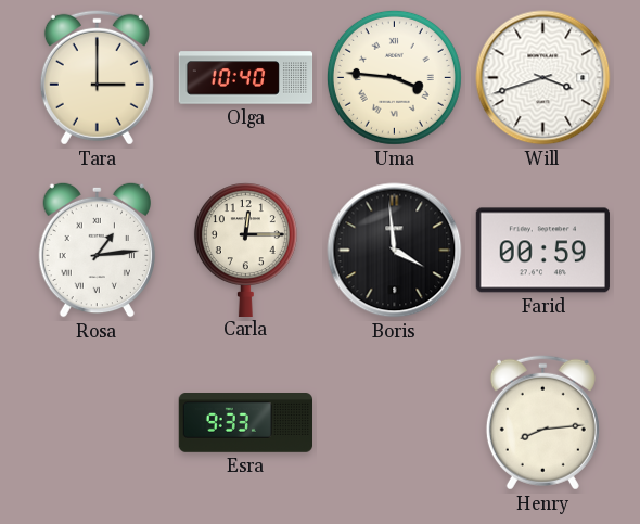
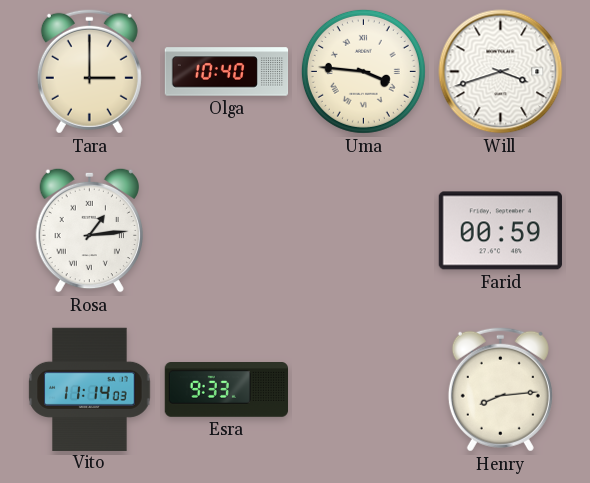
Carla: 12:15 -> none (245, 250)
Boris: 3:59 -> none (395, 251)
Vito: none -> 11:14 (90, 389)
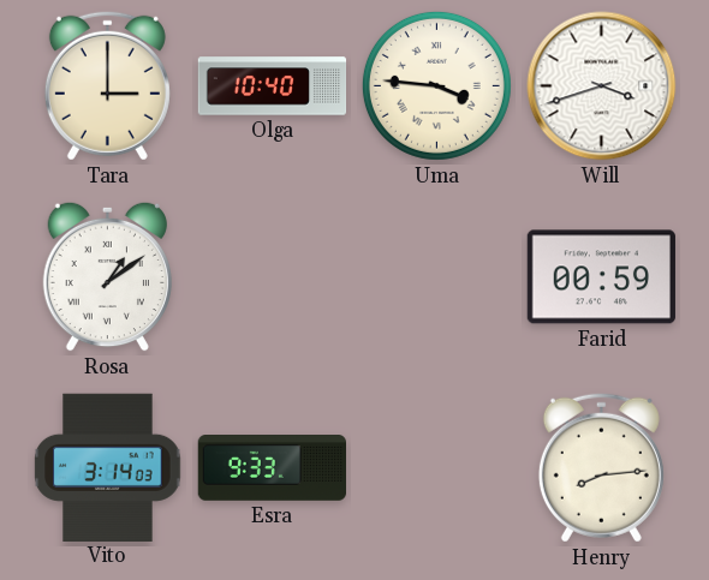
Rosa: 1:14 -> 1:09 (107, 276)
Vito: 11:14 -> 3:14 (108, 467)
